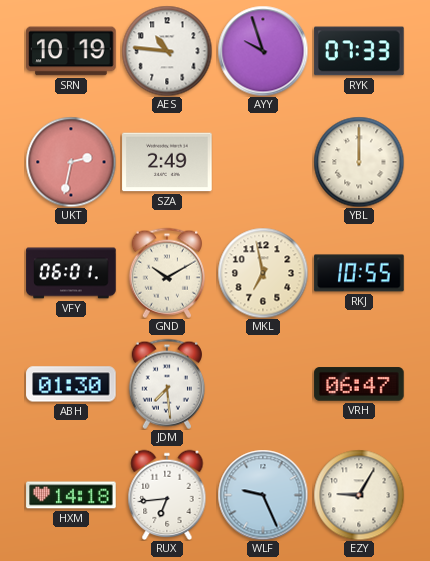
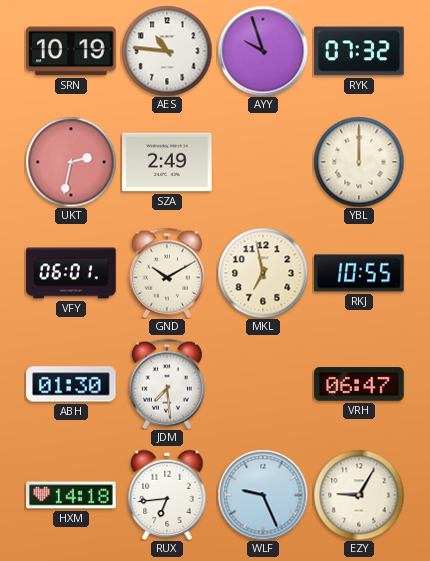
RYK: 07:33 -> 07:32 (359, 51)
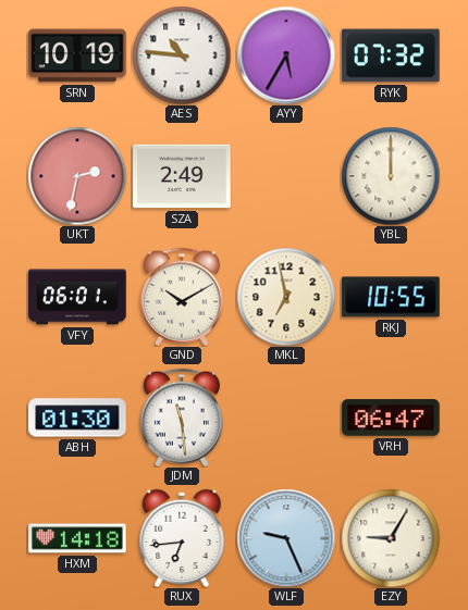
AYY: 9:57 -> 5:35 (286, 55)
JDM: 7:29 -> 11:29 (182, 418)
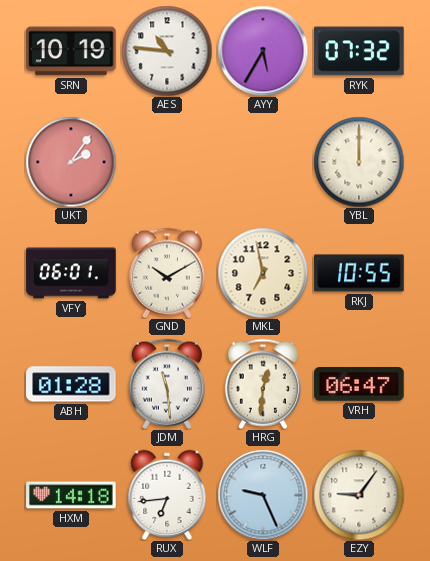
UKT: 2:32 -> 2:06 (71, 162)
SZA: 2:49 -> none (182, 176)
ABH: 01:30 -> 01:28 (71, 384)
HRG: none -> 12:31 (263, 384)
EZY: 9:05 -> 9:06 (359, 495)
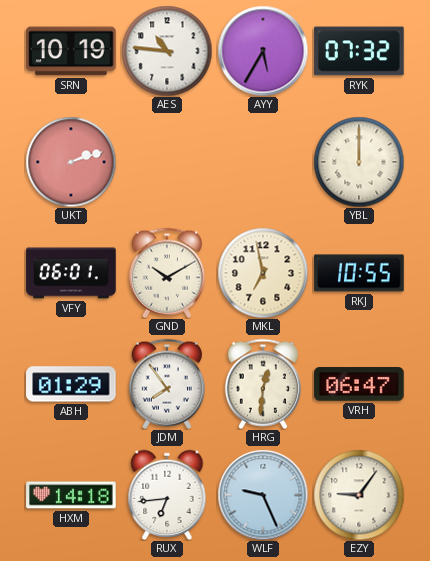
UKT: 2:06 -> 2:12 (71, 162)
ABH: 01:28 -> 01:29 (71, 384)
JDM: 11:29 -> 7:54 (167, 384)
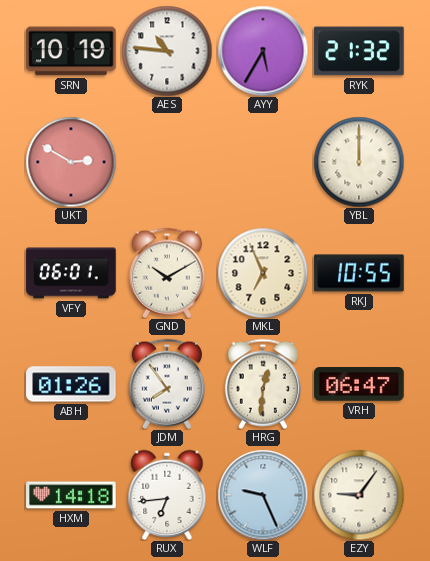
RYK: 07:32 -> 21:32 (359, 51)
UKT: 2:12 -> 2:50 (71, 162)
MKL: 6:58 -> 6:56 (263, 273)
ABH: 01:29 -> 01:26 (71, 384)
